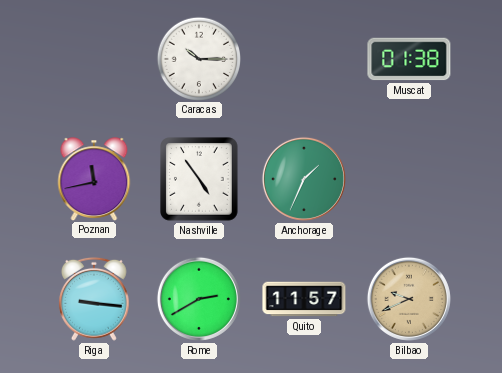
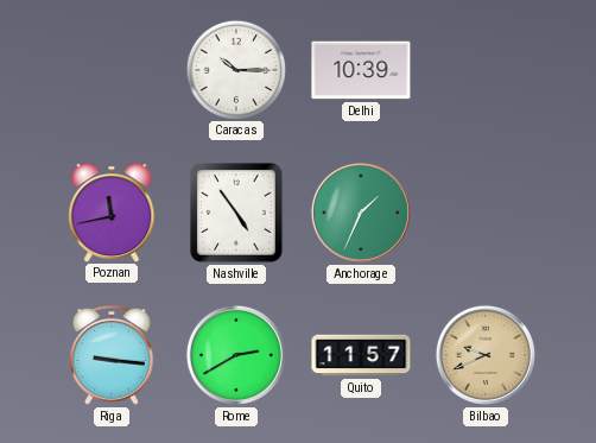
Delhi: none -> 10:39 (361, 70)
Muscat: 01:38 -> none (409, 59)
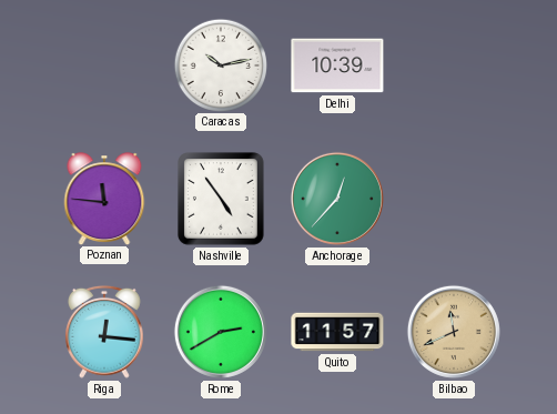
Caracas: 10:15 -> 10:13 (220, 64)
Poznan: 11:43 -> 11:46 (104, 199)
Anchorage: 1:34 -> 12:37 (337, 199)
Riga: 9:16 -> 12:16 (104, 332)
Bilbao: 9:41 -> 11:41 (454, 332)
